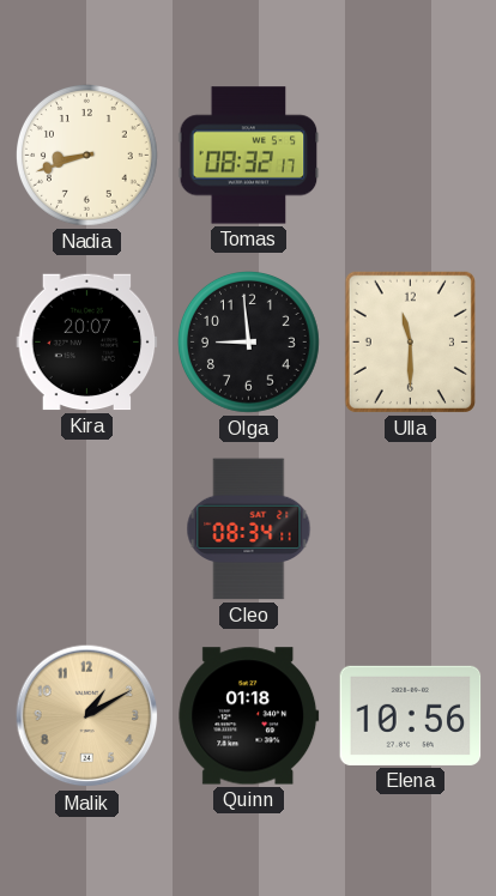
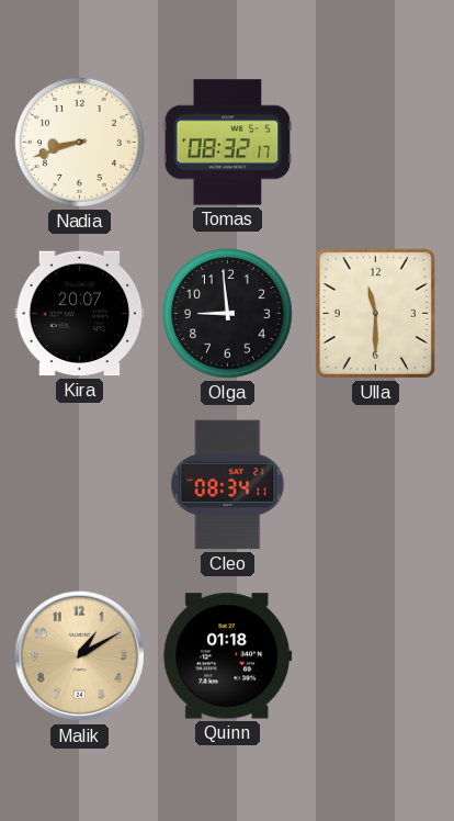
Elena: 10:56 -> none (411, 715)
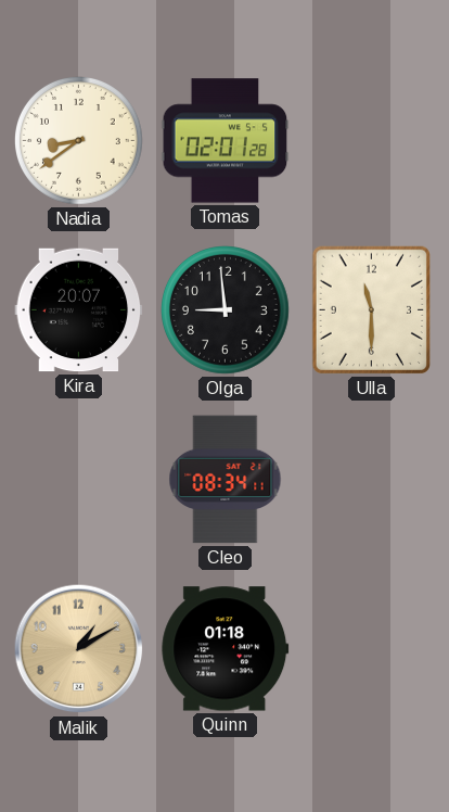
Nadia: 8:42 -> 8:39 (79, 141)
Tomas: 08:32 -> 02:01 (226, 141)
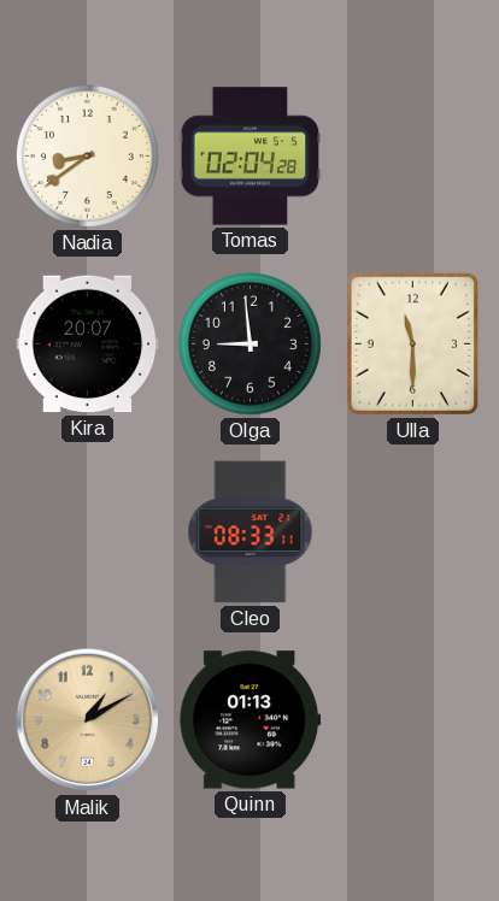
Tomas: 02:01 -> 02:04 (251, 157)
Cleo: 08:34 -> 08:33 (251, 532)
Quinn: 01:18 -> 01:13 (251, 720)
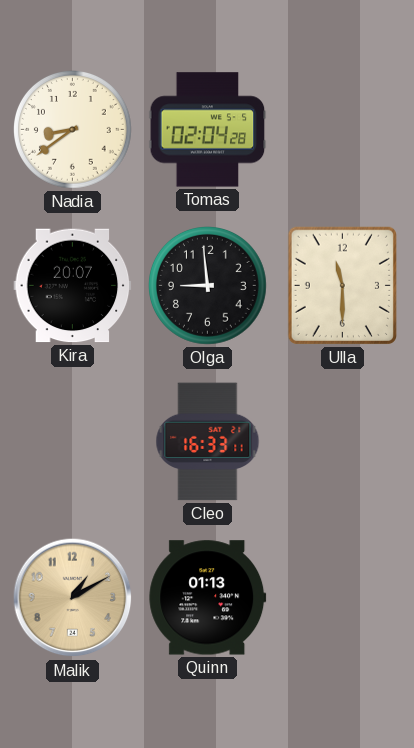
Cleo: 08:33 -> 16:33 (208, 442)
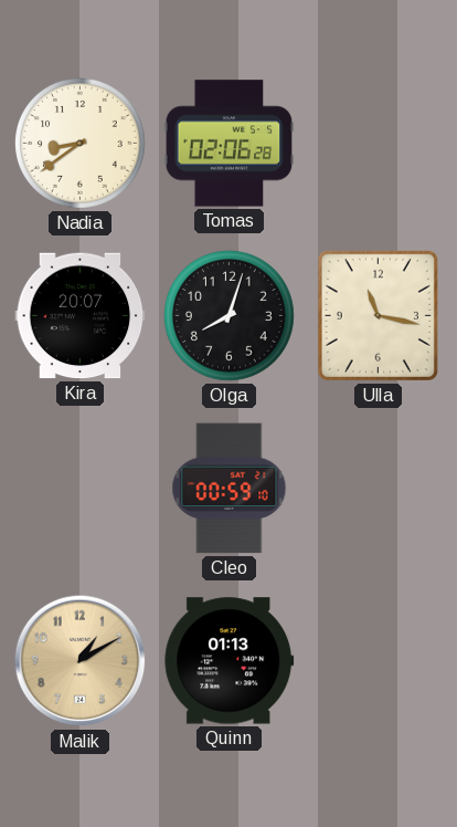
Tomas: 02:04 -> 02:06 (230, 144)
Olga: 8:59 -> 8:03 (230, 316)
Ulla: 11:30 -> 11:17 (378, 315)
Cleo: 16:33 -> 00:59 (230, 489)
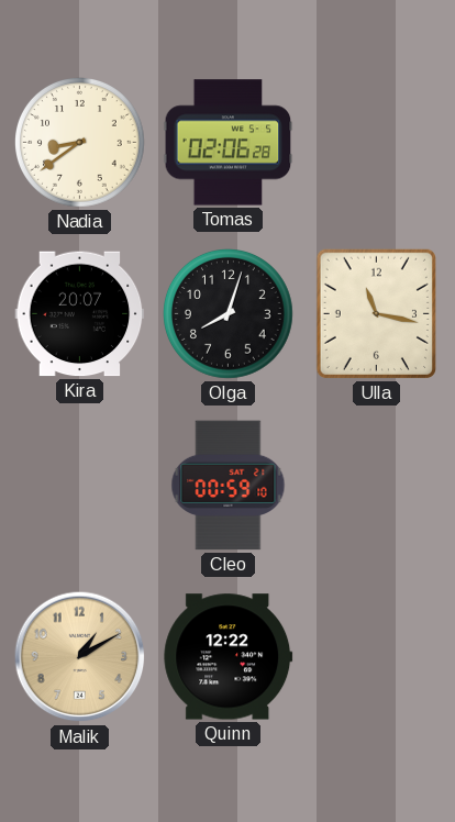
Quinn: 01:13 -> 12:22 (229, 657)
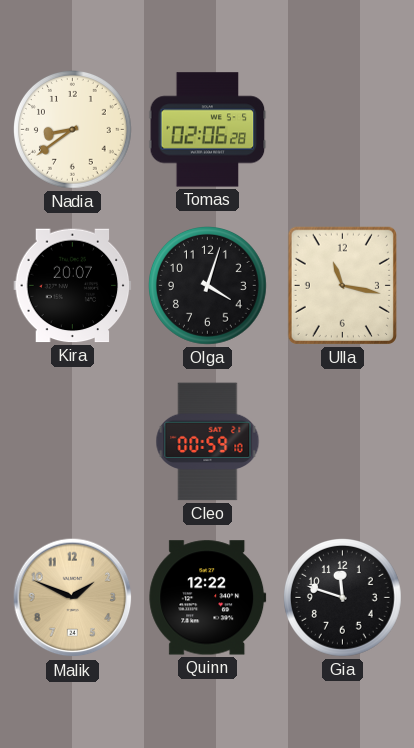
Olga: 8:03 -> 4:03 (208, 286)
Malik: 1:10 -> 1:49 (73, 598)
Gia: none -> 11:48 (343, 598)
